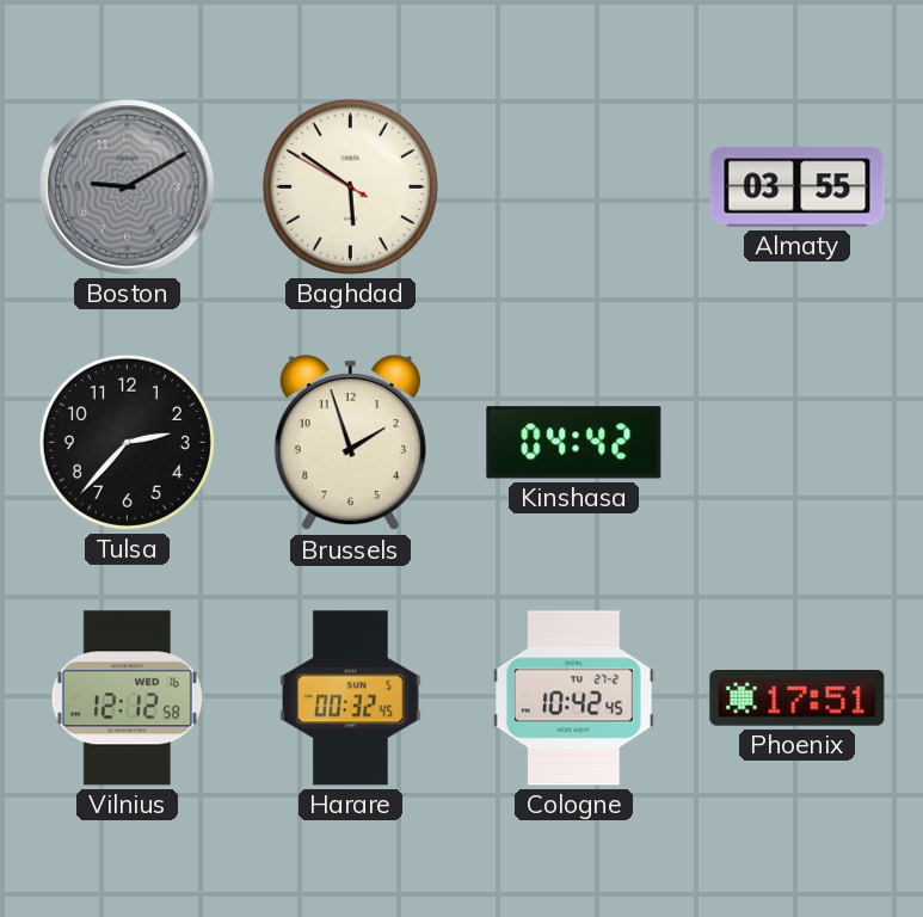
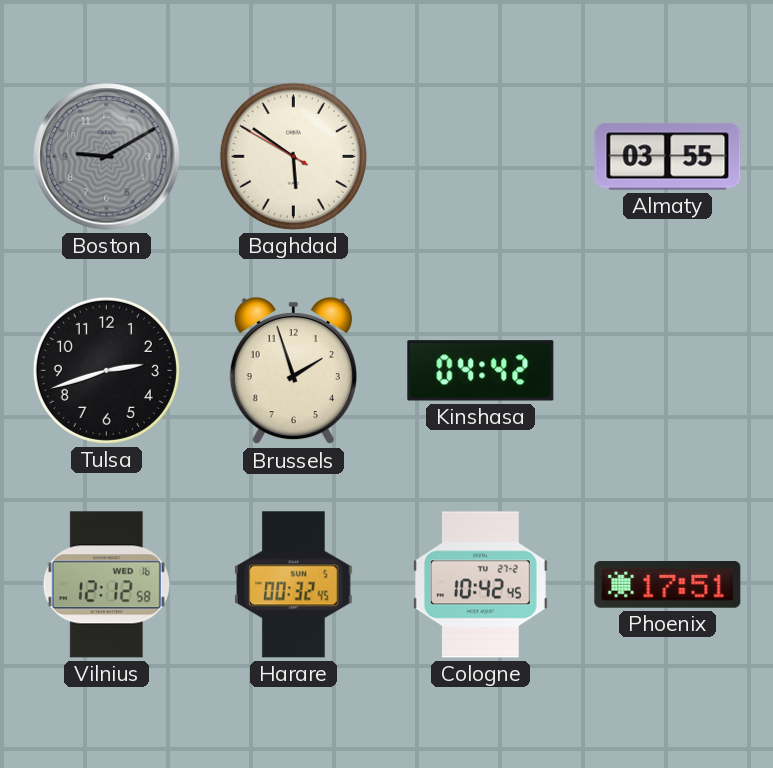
Tulsa: 2:37 -> 2:42 (106, 370)
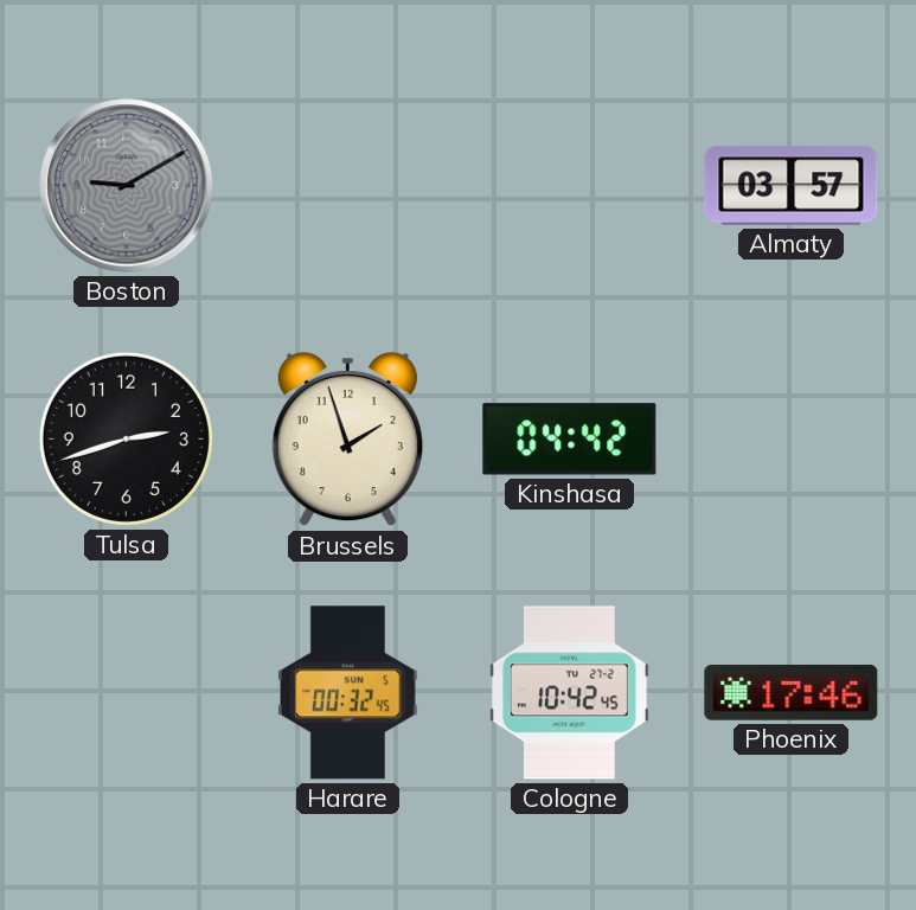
Baghdad: 5:50 -> none (293, 156)
Almaty: 03:55 -> 03:57 (792, 186)
Vilnius: 12:12 -> none (106, 585)
Phoenix: 17:51 -> 17:46 (792, 693)
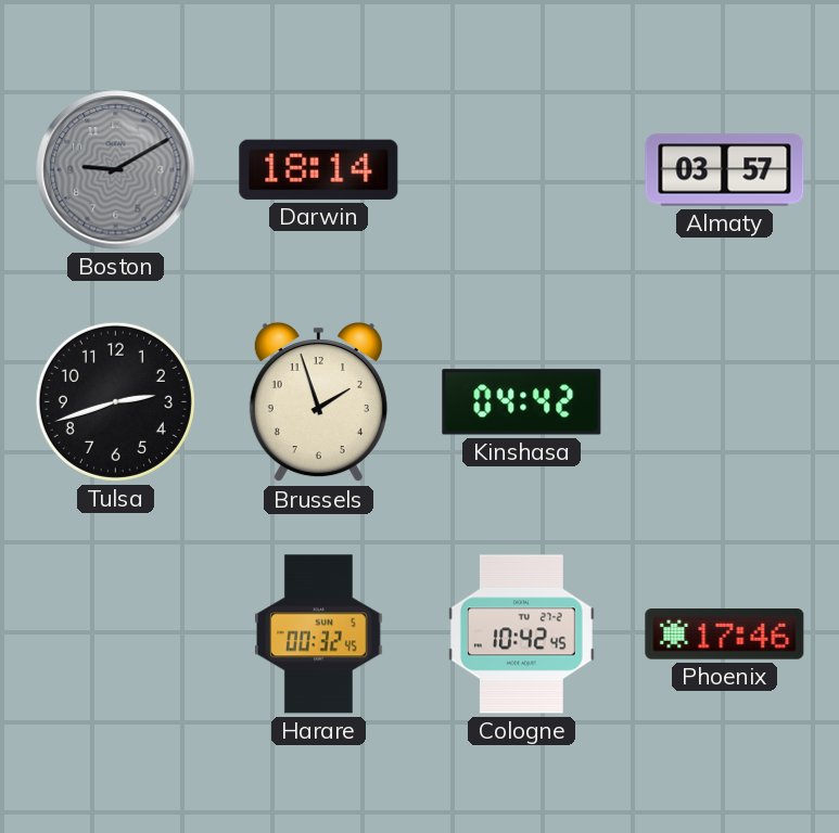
Darwin: none -> 18:14 (319, 169)
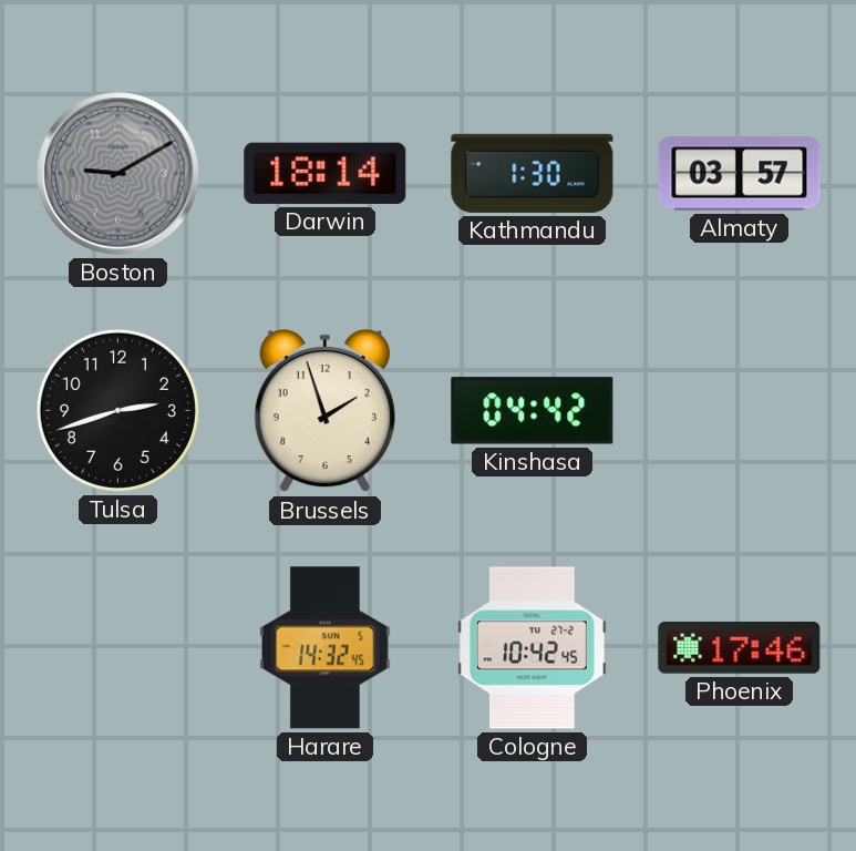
Kathmandu: none -> 1:30 (533, 173)
Harare: 00:32 -> 14:32 (326, 648)
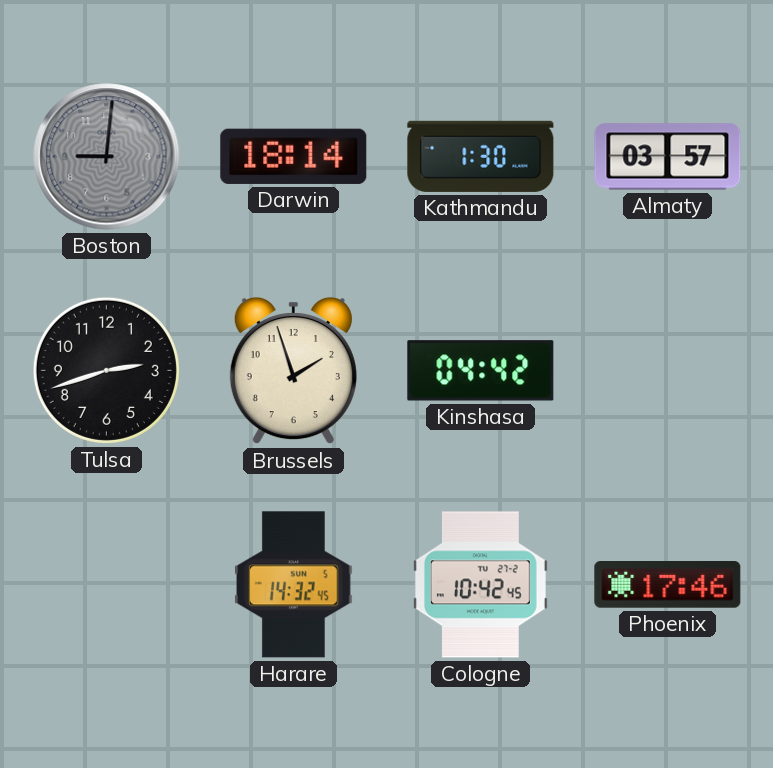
Boston: 9:10 -> 9:01 (107, 157)
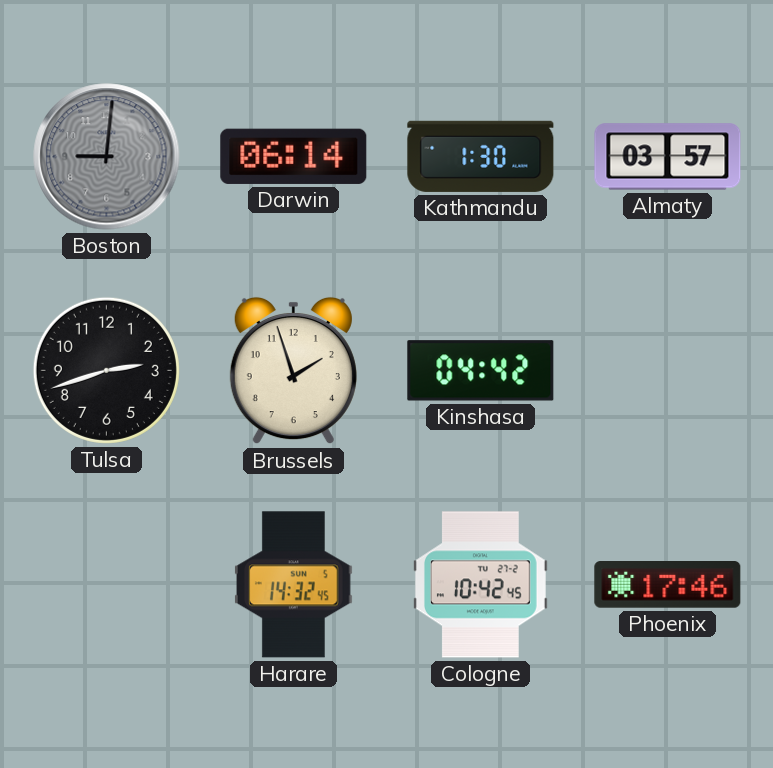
Darwin: 18:14 -> 06:14 (294, 156)
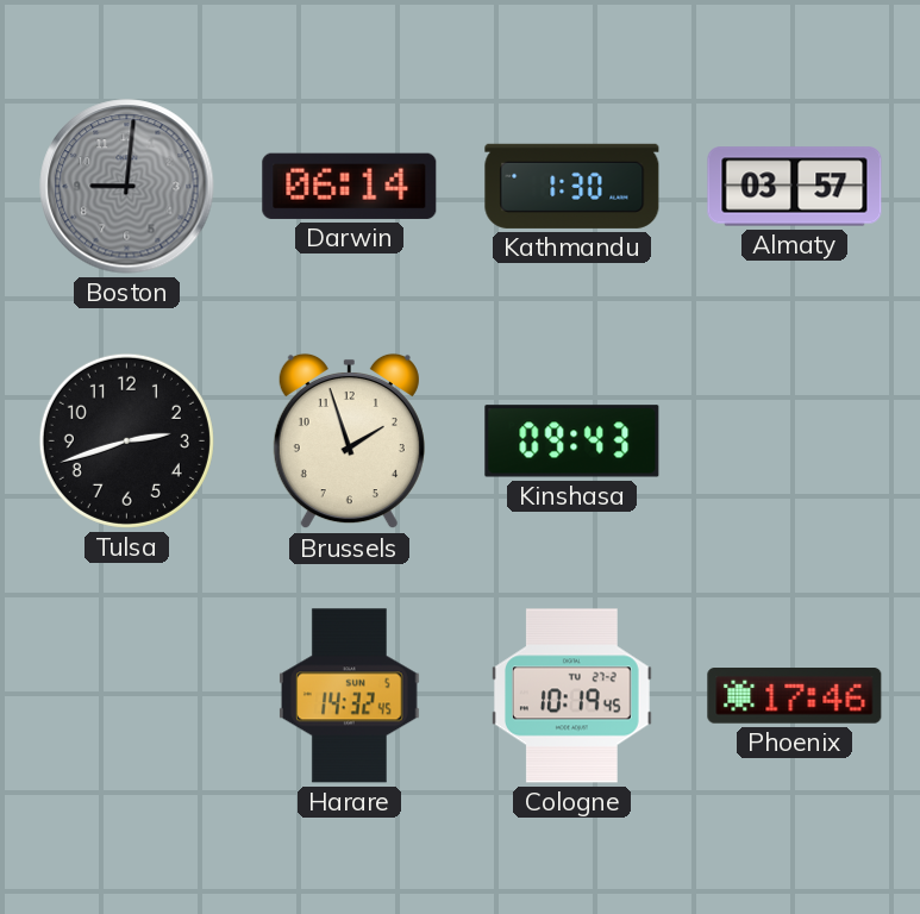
Kinshasa: 04:42 -> 09:43 (572, 442)
Cologne: 10:42 -> 10:19 (571, 696)
